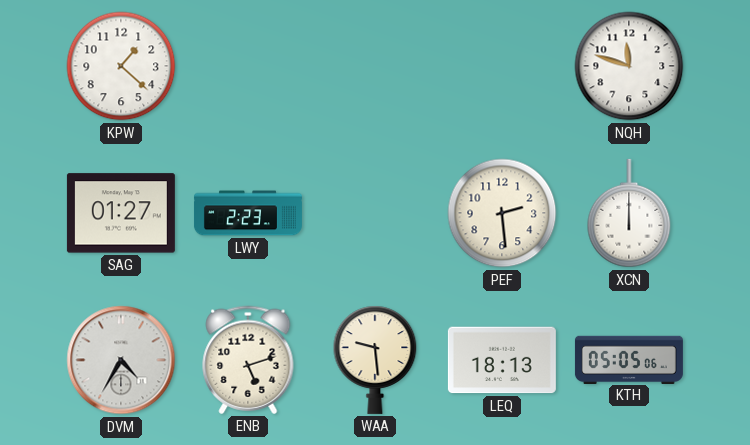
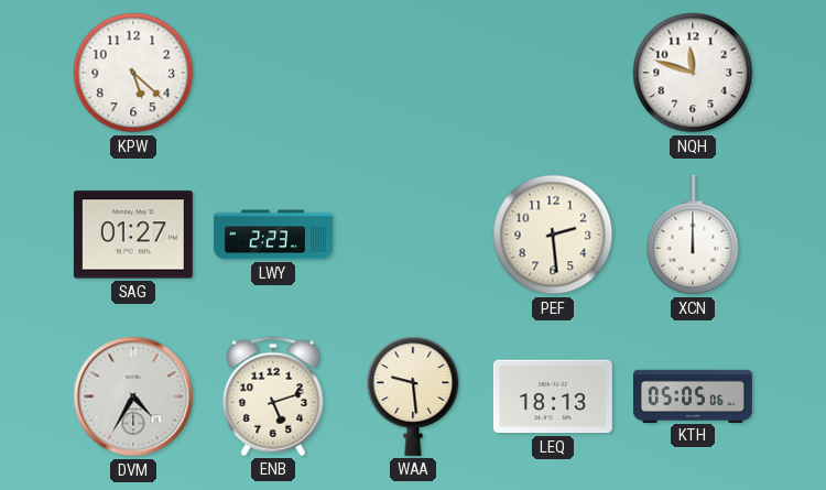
KPW: 1:22 -> 5:22 (133, 73)
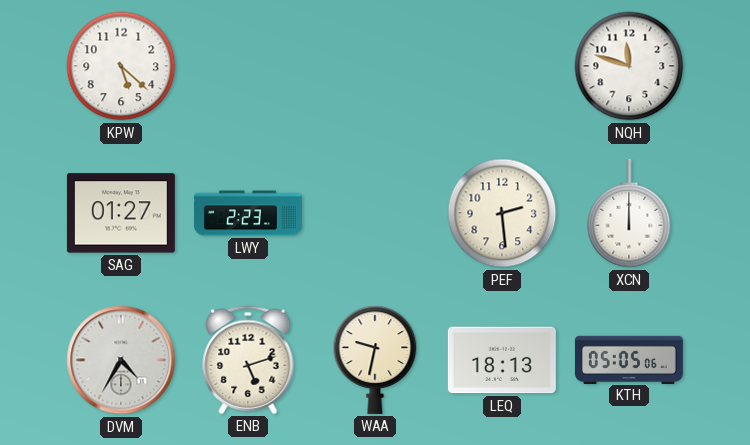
WAA: 9:29 -> 9:32 (375, 360)
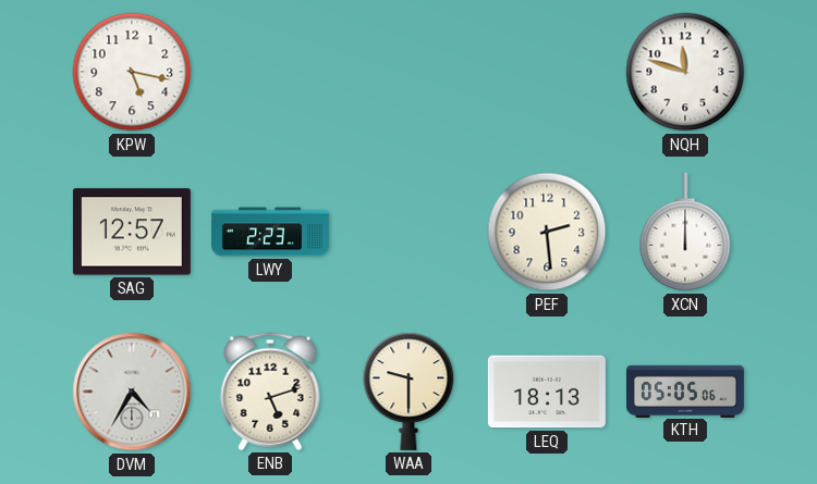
KPW: 5:22 -> 5:17 (132, 72)
SAG: 01:27 -> 12:57 (132, 232)
WAA: 9:32 -> 9:30 (408, 392)
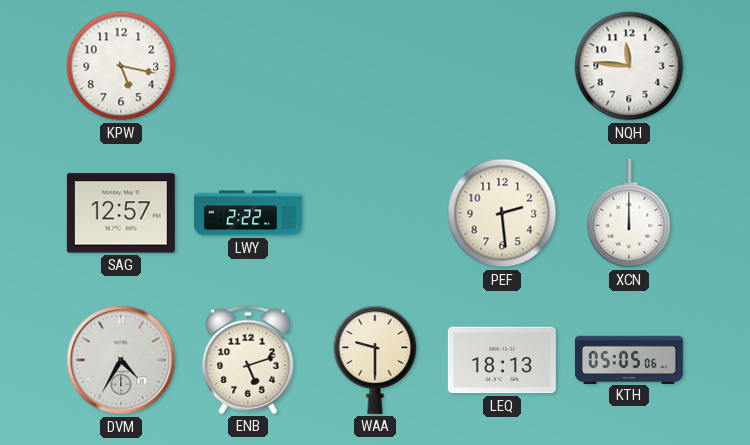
NQH: 11:48 -> 11:46 (629, 66)
LWY: 2:23 -> 2:22 (248, 213)
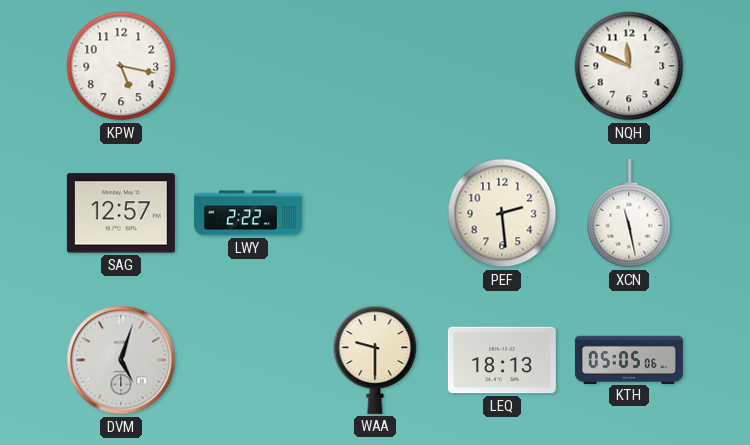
NQH: 11:46 -> 11:49 (629, 66)
XCN: 12:00 -> 11:28 (629, 213)
DVM: 4:35 -> 5:03 (121, 360)
ENB: 5:12 -> none (248, 360)
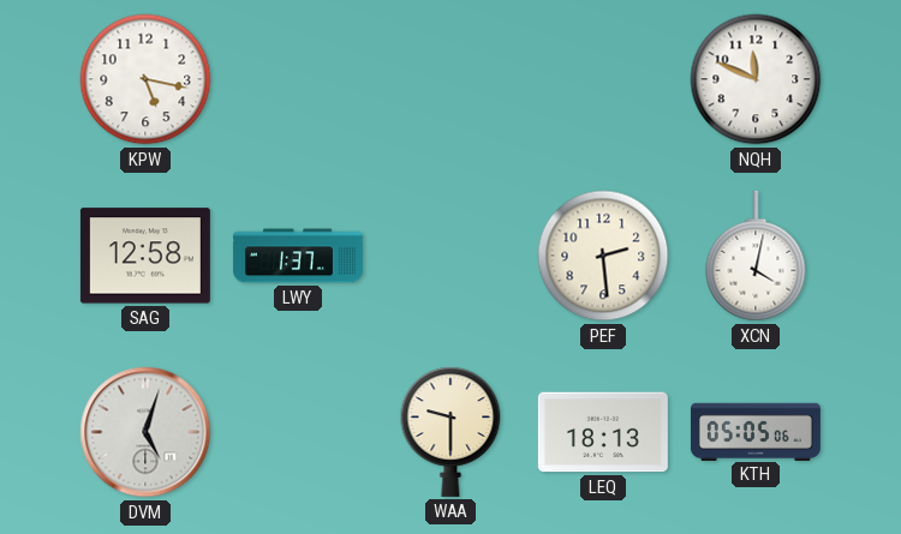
SAG: 12:57 -> 12:58 (145, 256)
LWY: 2:22 -> 1:37 (298, 256)
XCN: 11:28 -> 4:02 (756, 256)
